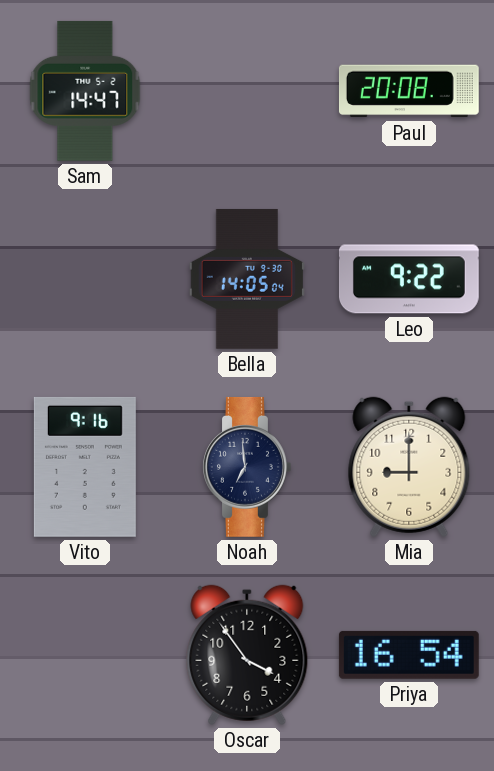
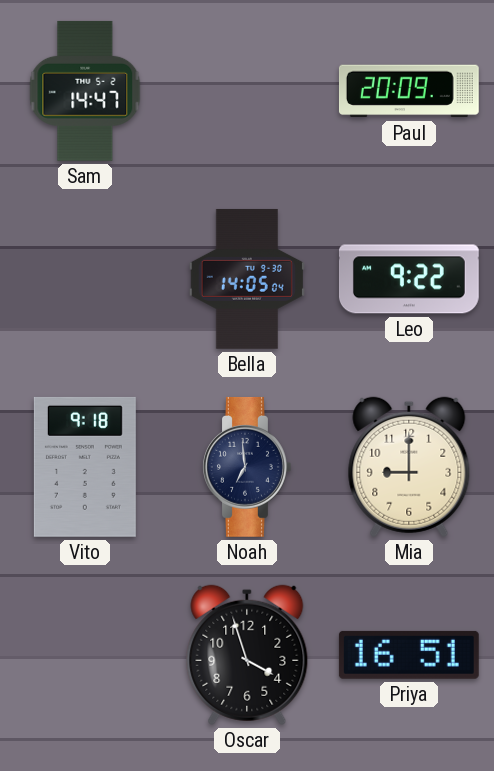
Paul: 20:08 -> 20:09 (409, 91)
Vito: 9:16 -> 9:18 (85, 467)
Oscar: 3:54 -> 3:57 (247, 655)
Priya: 16:54 -> 16:51 (409, 655)
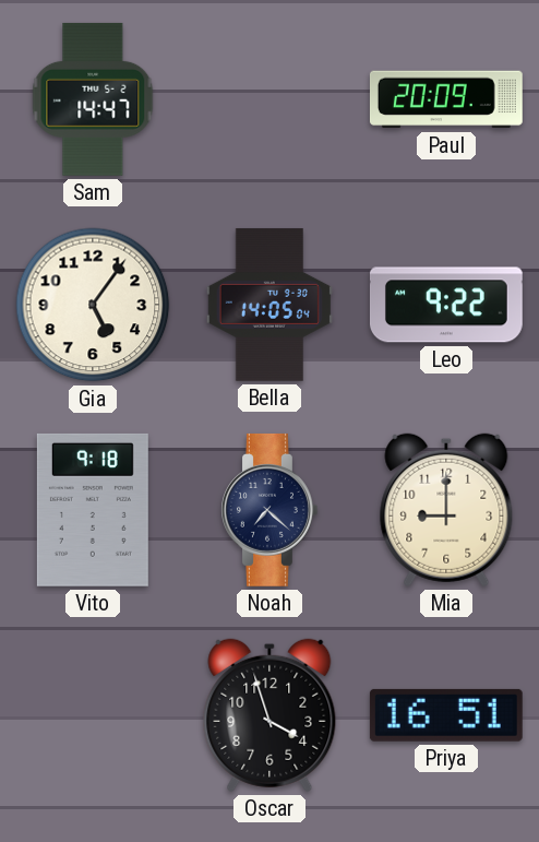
Gia: none -> 5:06 (93, 305)
Noah: 6:59 -> 7:22 (269, 510)
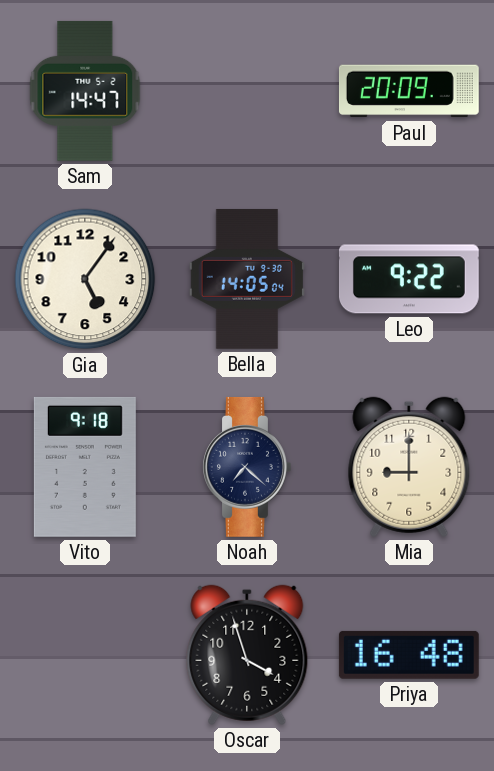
Priya: 16:51 -> 16:48 (409, 655)
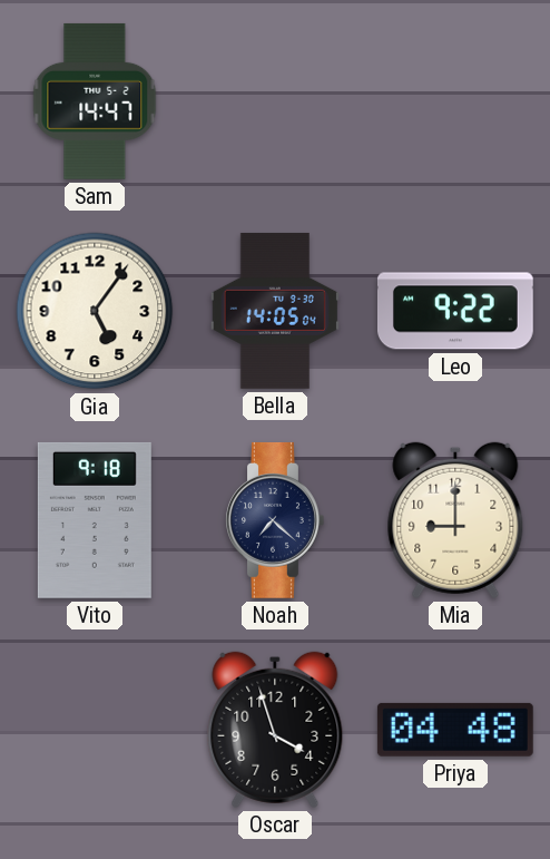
Paul: 20:09 -> none (409, 91)
Priya: 16:48 -> 04:48 (455, 730)
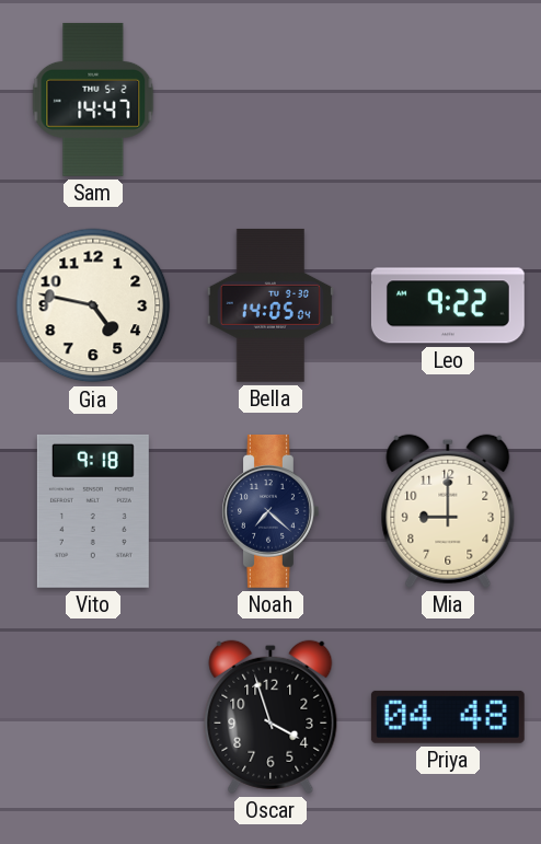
Gia: 5:06 -> 4:47 (93, 305)
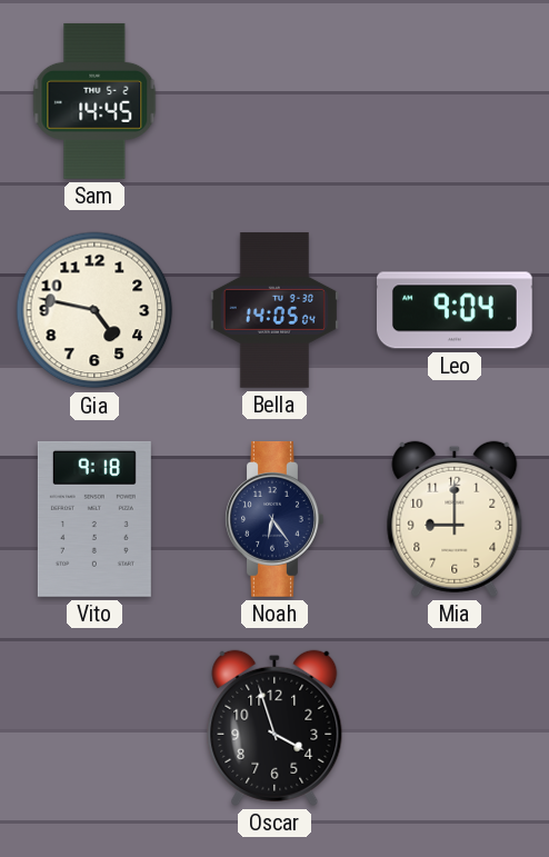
Sam: 14:47 -> 14:45 (94, 101)
Leo: 9:22 -> 9:04 (455, 310)
Noah: 7:22 -> 6:24 (274, 519)
Priya: 04:48 -> none (448, 717)
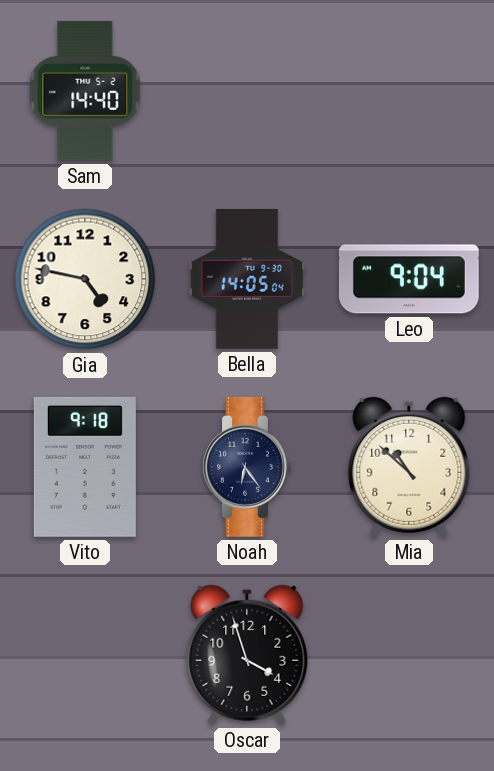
Sam: 14:45 -> 14:40 (85, 91)
Mia: 9:00 -> 10:52 (409, 467)
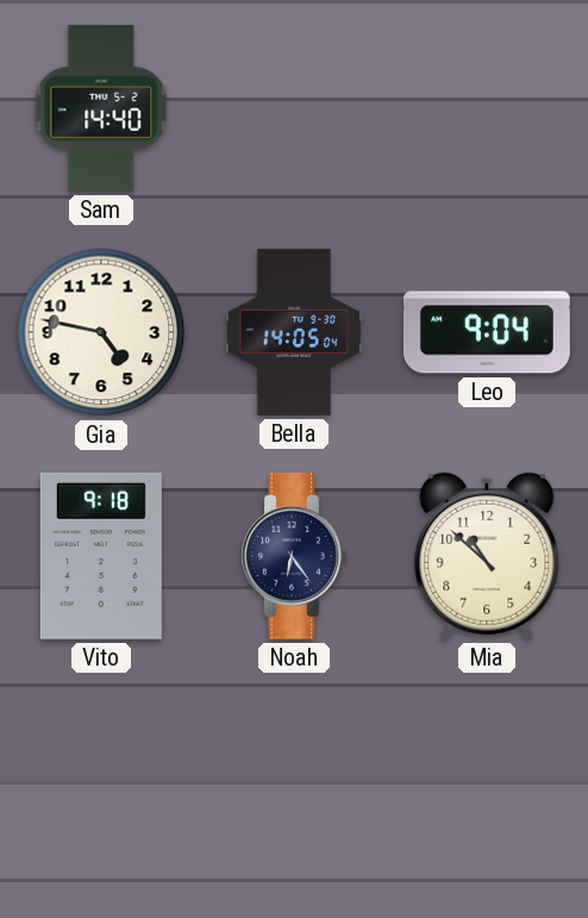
Oscar: 3:57 -> none (247, 655)
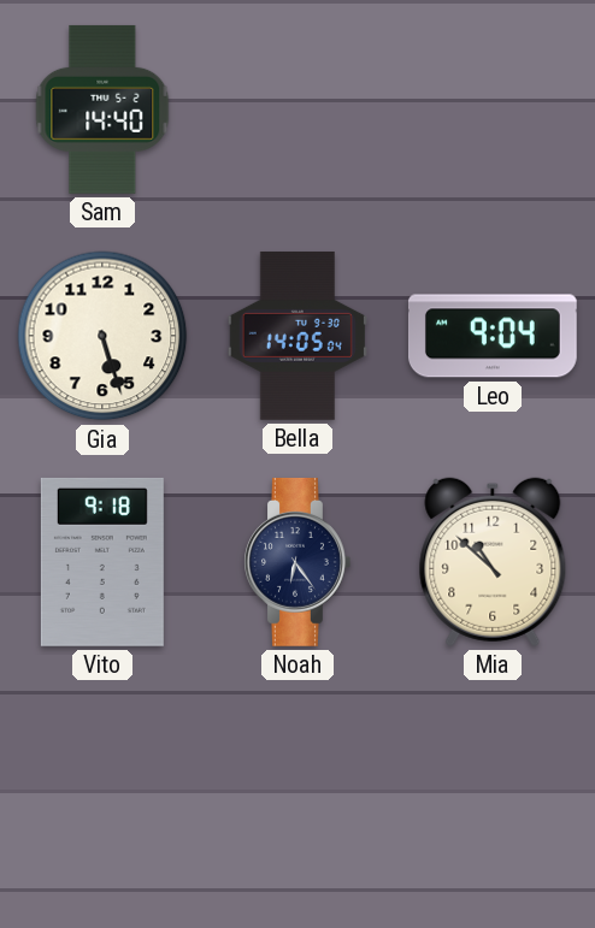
Gia: 4:47 -> 5:27 (102, 336)
